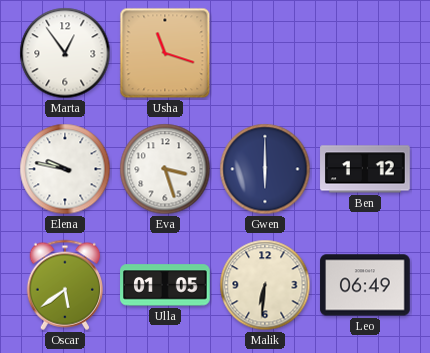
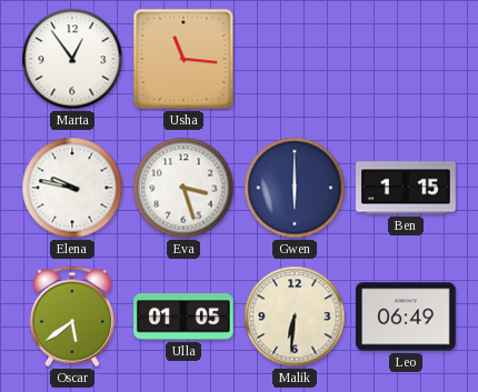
Usha: 11:18 -> 11:16 (183, 59)
Ben: 1:12 -> 1:15 (406, 188)
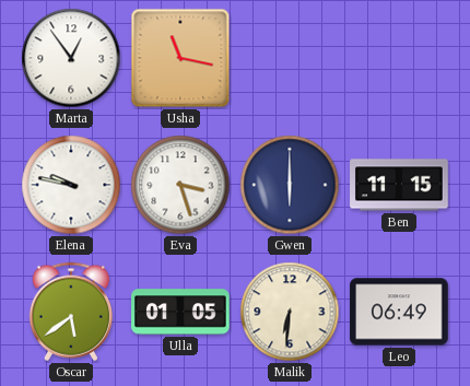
Usha: 11:16 -> 11:17 (180, 58)
Ben: 1:15 -> 11:15 (399, 185)
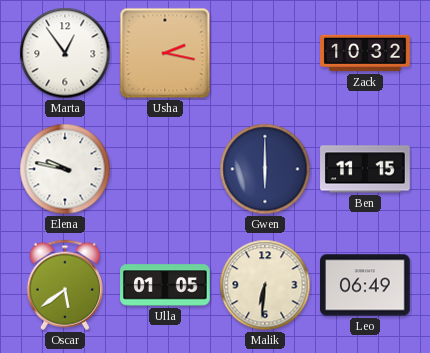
Usha: 11:17 -> 2:17 (165, 53)
Zack: none -> 10:32 (365, 53)
Eva: 3:27 -> none (180, 185)
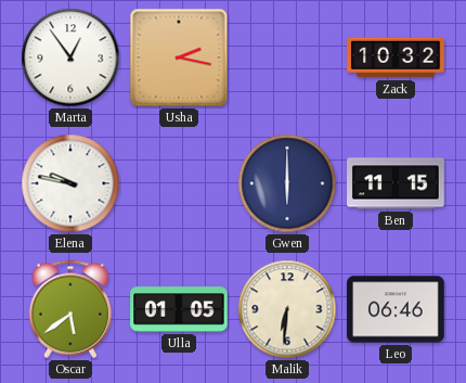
Leo: 06:49 -> 06:46 (396, 309)
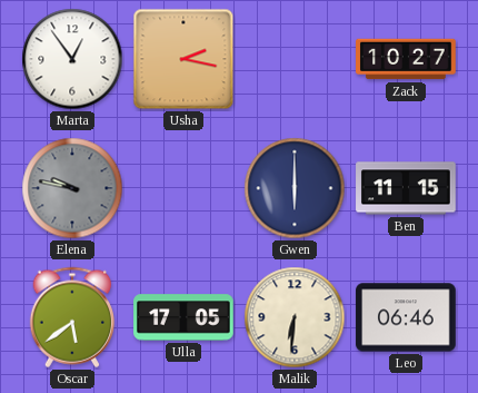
Zack: 10:32 -> 10:27 (406, 59)
Elena dial: white -> grey (72, 188)
Ulla: 01:05 -> 17:05 (183, 317)
